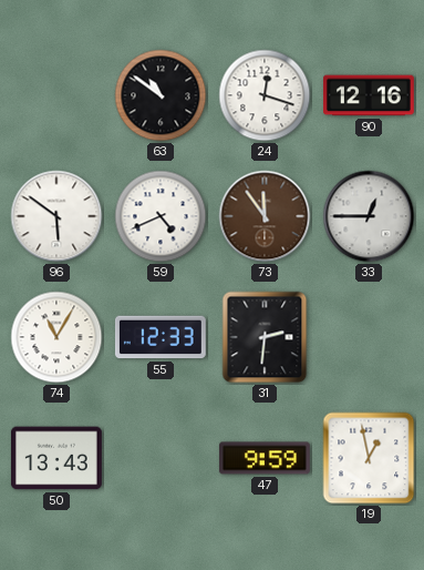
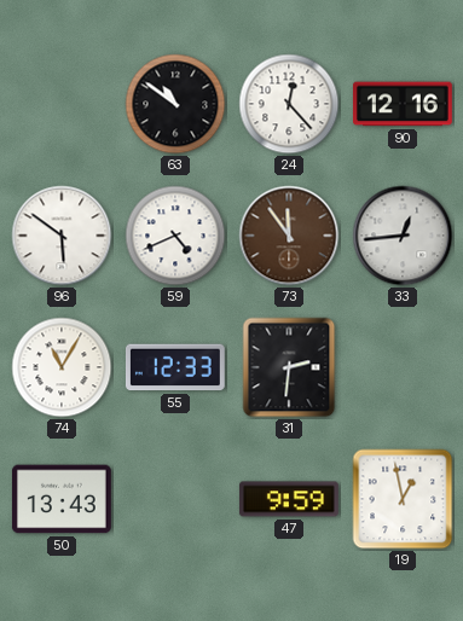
24: 12:18 -> 12:23 (289, 104)
33: 12:45 -> 12:44 (403, 236)
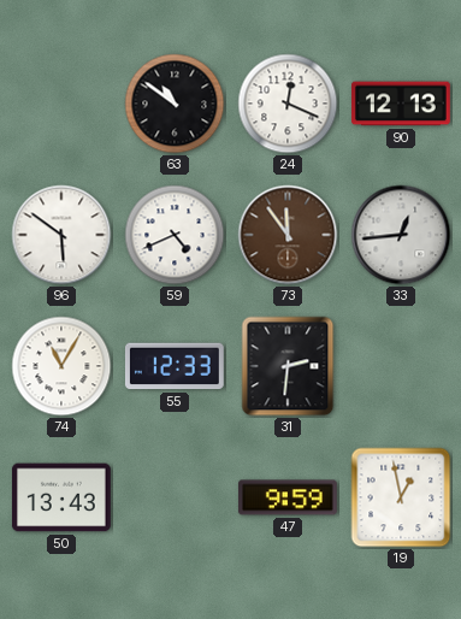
24: 12:23 -> 12:19 (288, 104)
90: 12:16 -> 12:13 (401, 104)
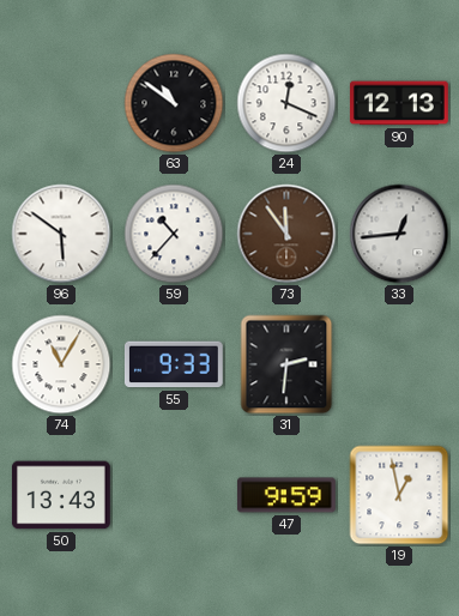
59: 4:41 -> 10:37 (174, 234)
55: 12:33 -> 9:33 (174, 364)
